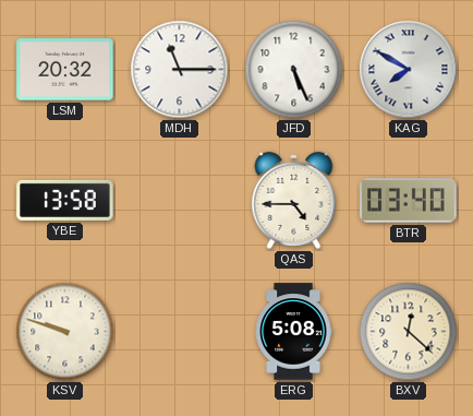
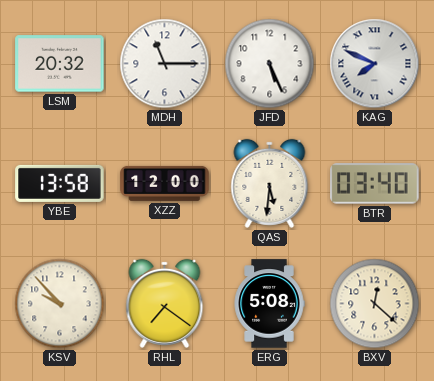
KAG: 7:50 -> 7:49 (375, 64)
XZZ: none -> 12:00 (165, 183)
QAS: 4:45 -> 5:31 (270, 183)
KSV: 9:48 -> 9:53 (60, 304)
RHL: none -> 7:21 (165, 303)
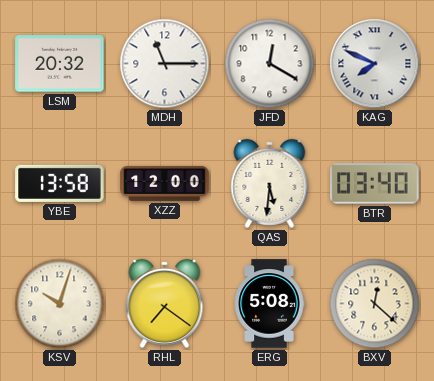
JFD: 5:26 -> 12:20 (270, 64)
KSV: 9:53 -> 10:03 (60, 304)
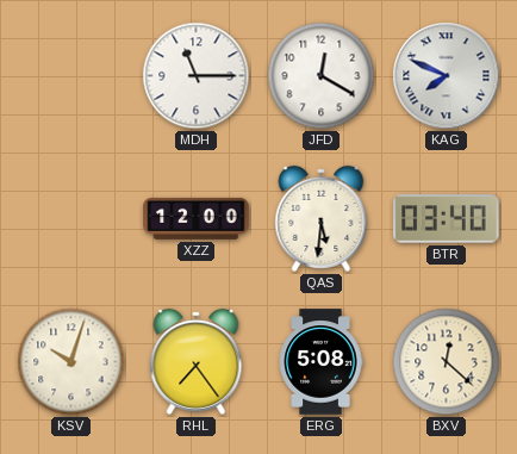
LSM: 20:32 -> none (60, 64)
YBE: 13:58 -> none (60, 183)
RHL: 7:21 -> 7:24 (197, 361)
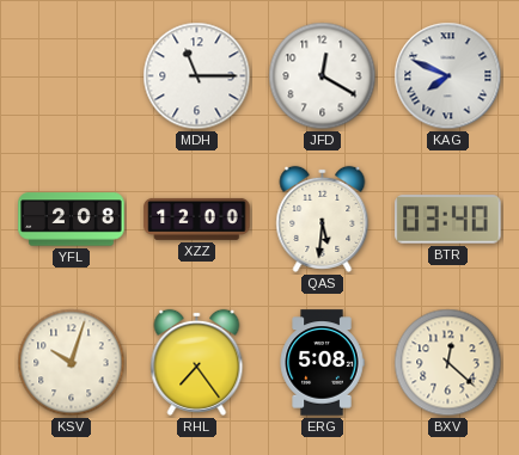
YFL: none -> 2:08 (72, 220)
